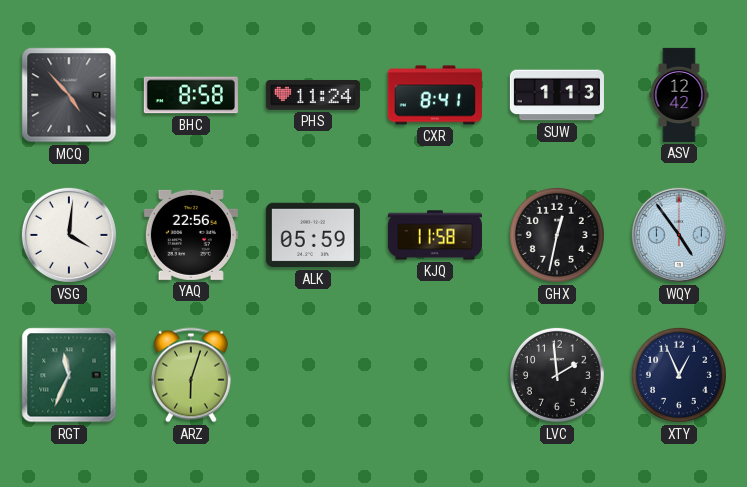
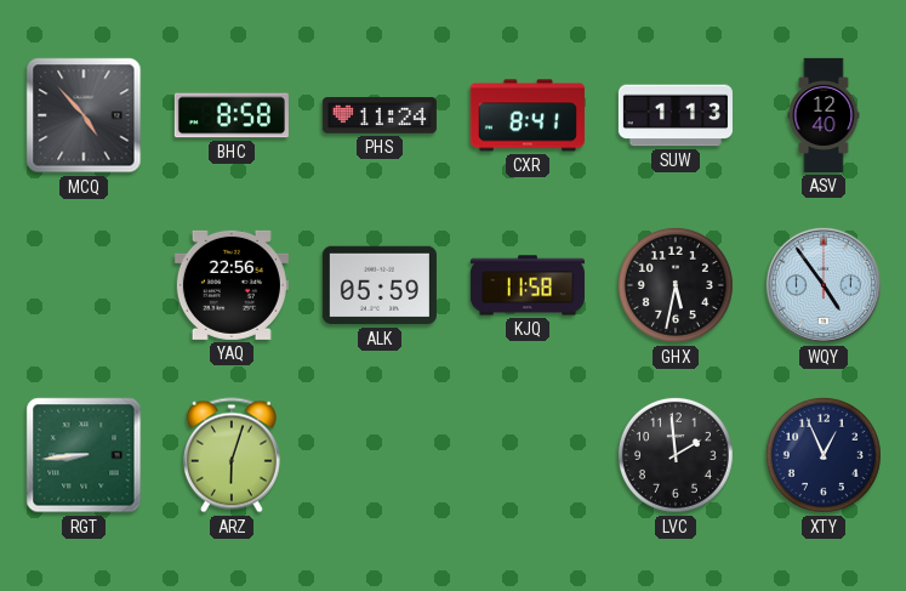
ASV: 12:42 -> 12:40 (824, 115)
VSG: 4:01 -> none (69, 235)
GHX: 12:32 -> 5:32 (676, 285)
RGT: 11:34 -> 8:44 (84, 455)
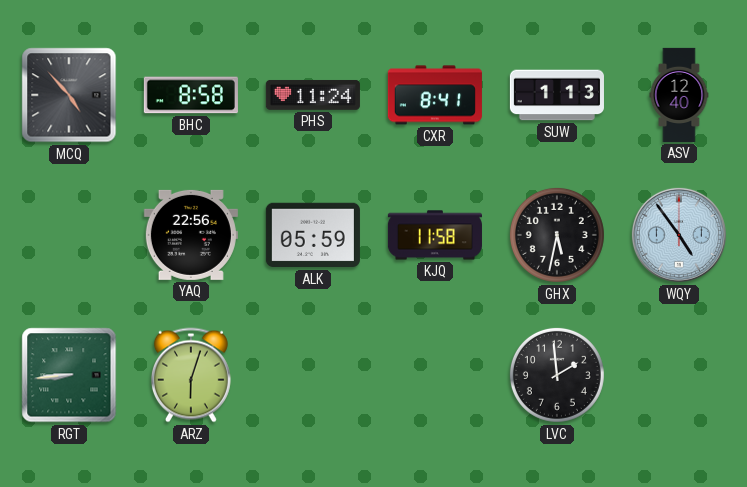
XTY: 12:56 -> none (824, 455)
